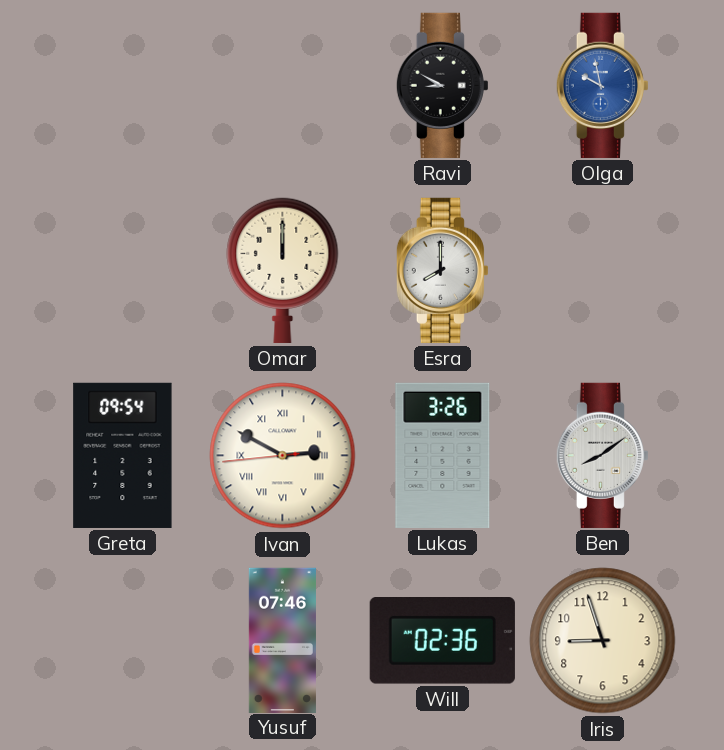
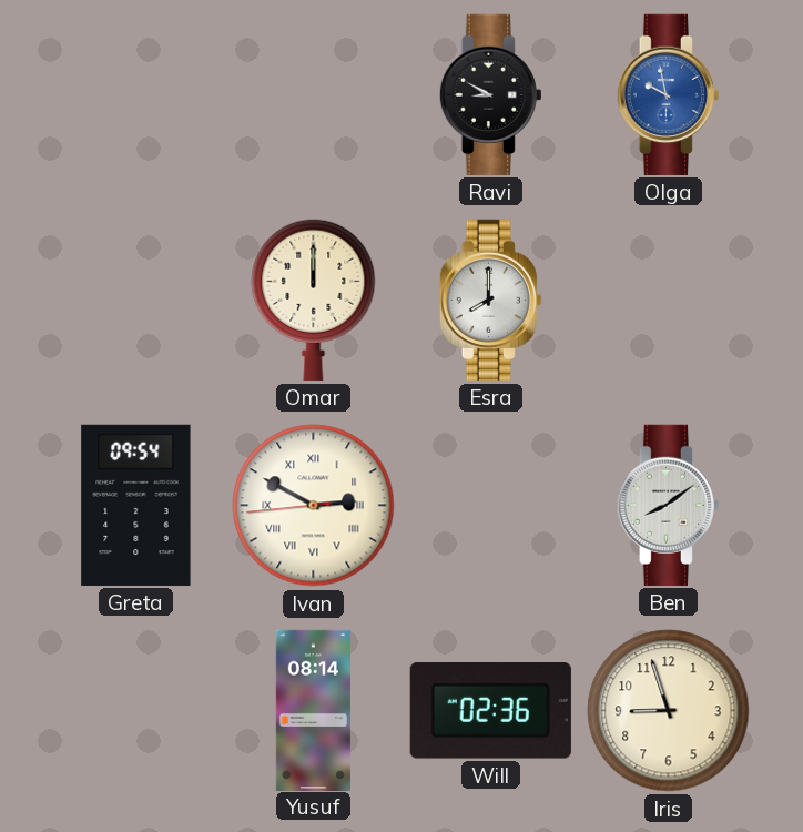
Lukas: 3:26 -> none (443, 455)
Yusuf: 07:46 -> 08:14 (313, 710)
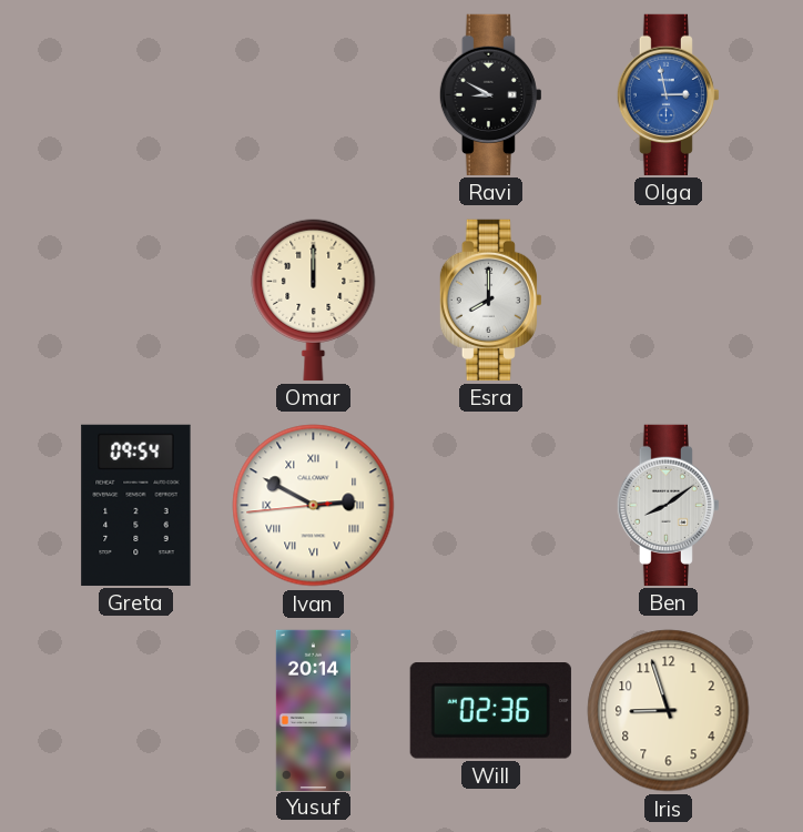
Olga: 9:58 -> 2:58 (668, 94)
Yusuf: 08:14 -> 20:14 (313, 710)
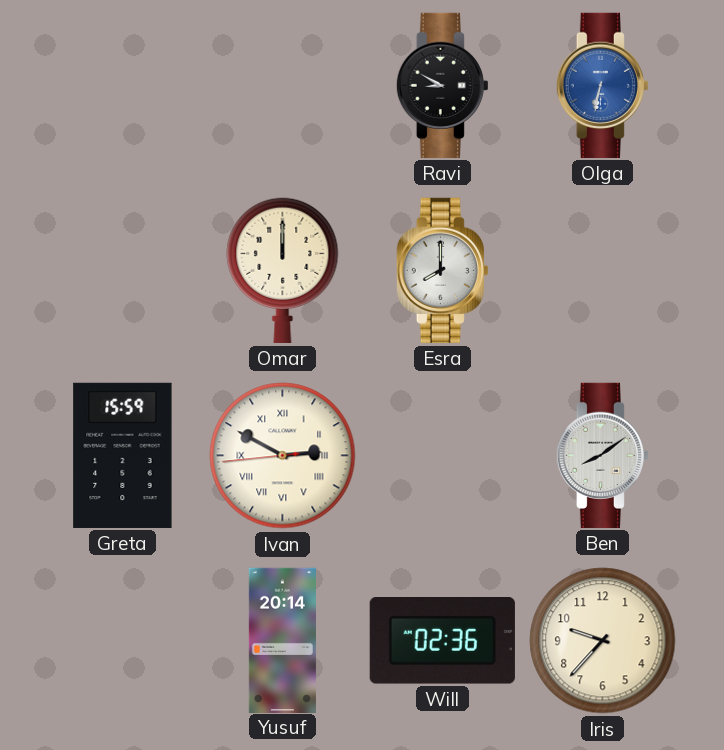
Olga: 2:58 -> 6:32 (602, 85)
Greta: 09:54 -> 15:59 (123, 455)
Iris: 8:57 -> 9:37 (603, 641)
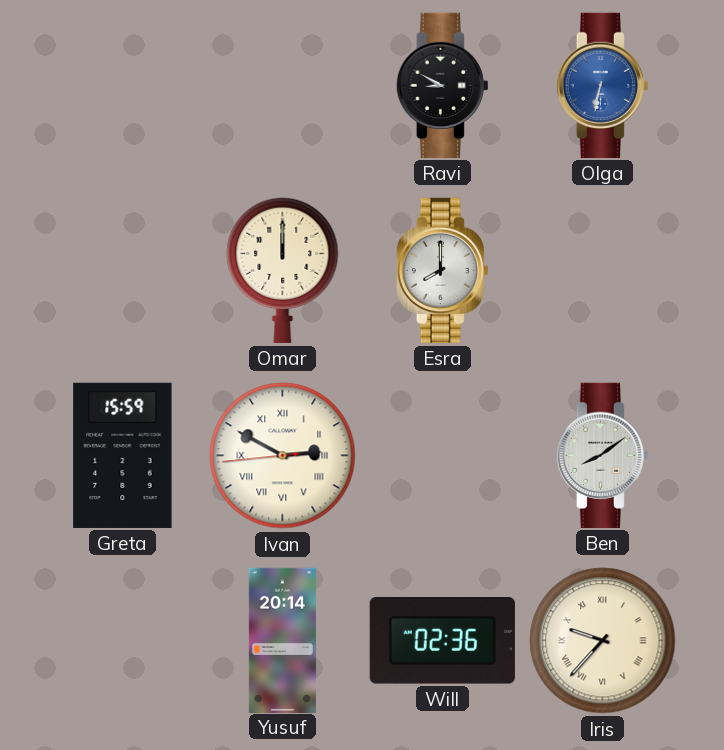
Iris numerals: Arabic -> Roman (603, 641)
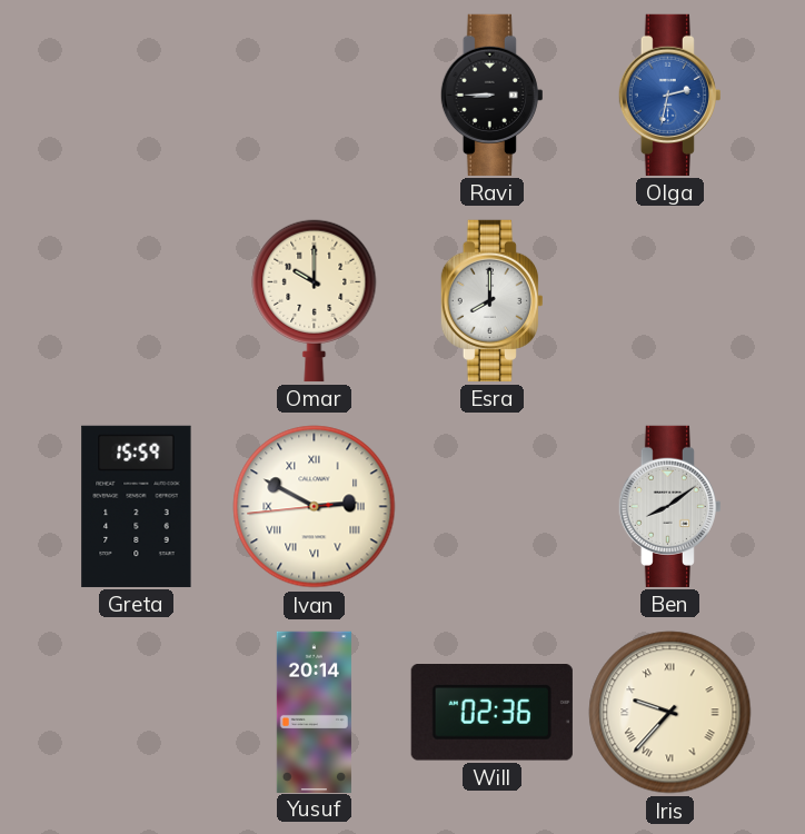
Ravi: 8:50 -> 8:45 (491, 95)
Olga: 6:32 -> 2:32 (669, 95)
Omar: 12:00 -> 10:00 (315, 300)
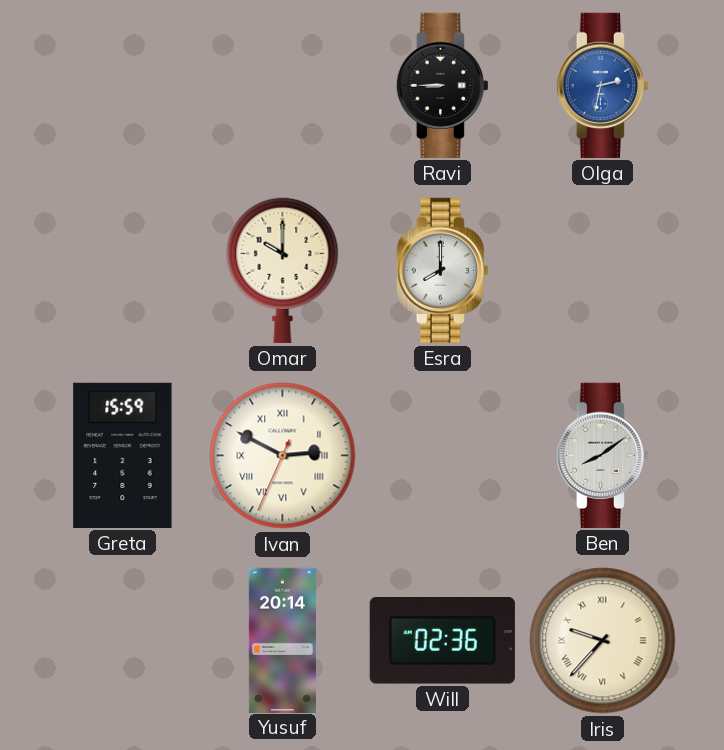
Ivan: 2:49:44 -> 2:49:34 (283, 456)
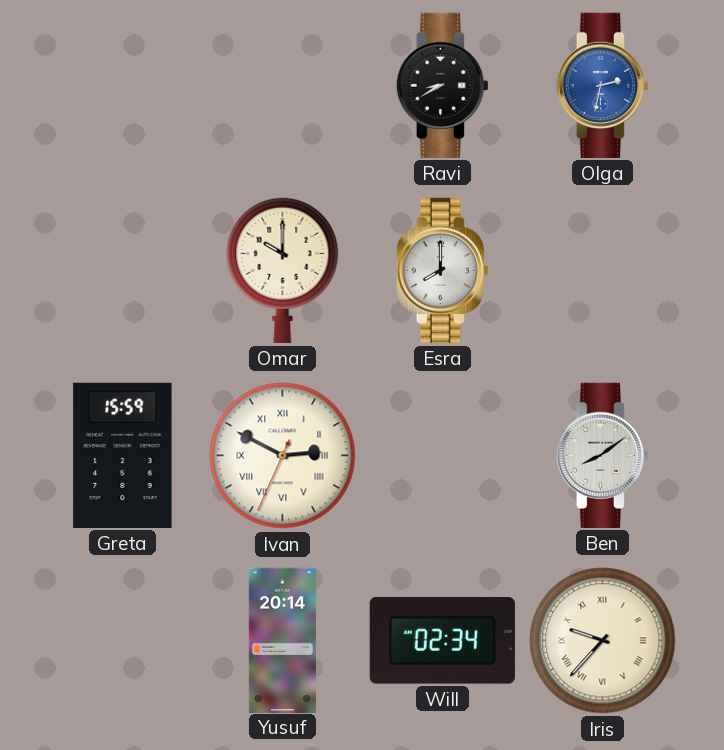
Ravi: 8:45 -> 8:40 (442, 85)
Will: 02:36 -> 02:34 (442, 641)
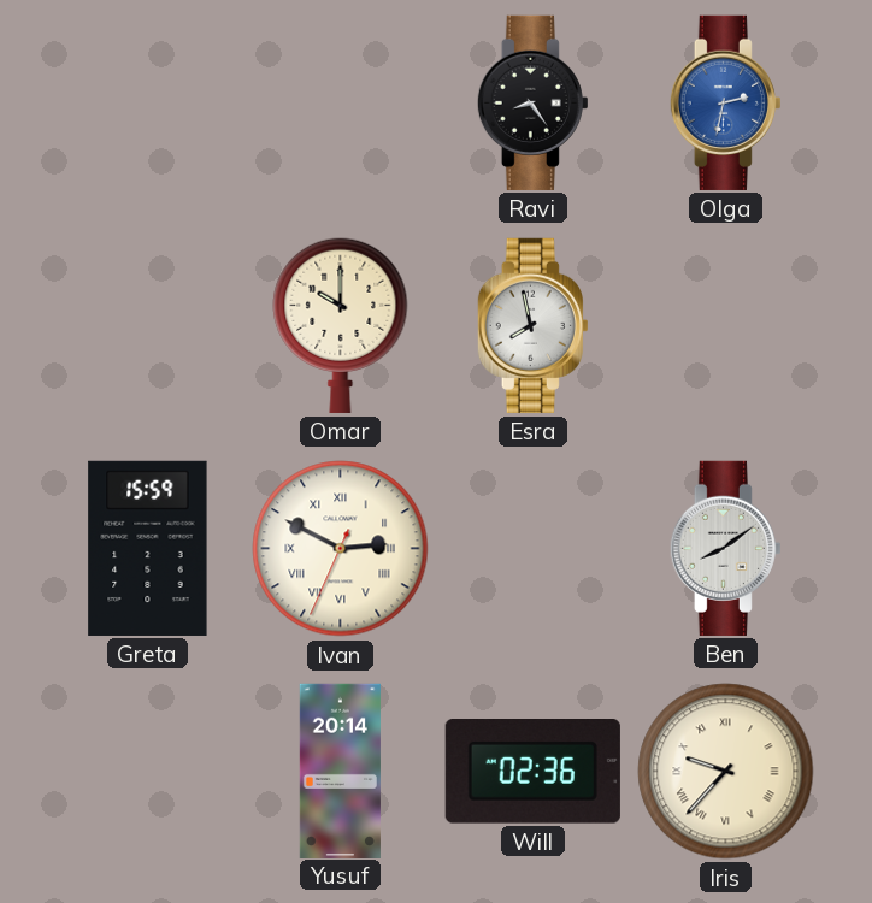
Ravi: 8:40 -> 8:24 (532, 102)
Esra: 8:00 -> 7:58 (532, 325)
Will: 02:34 -> 02:36 (532, 772)
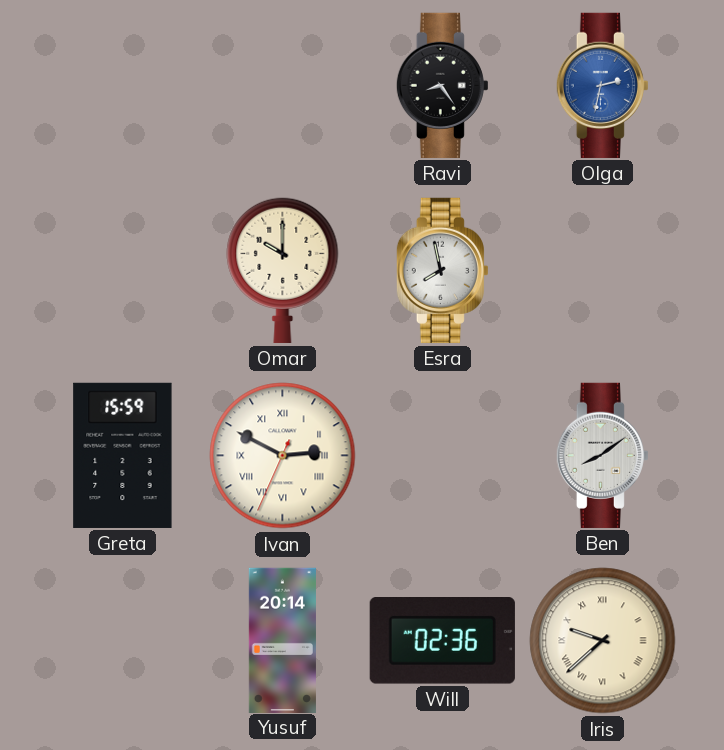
Iris: 9:37 -> 9:38 (603, 641)
